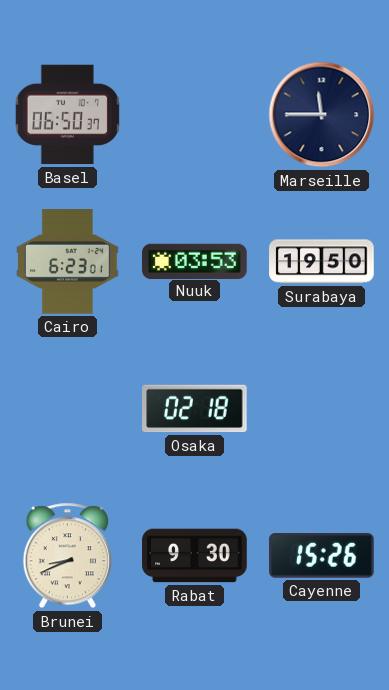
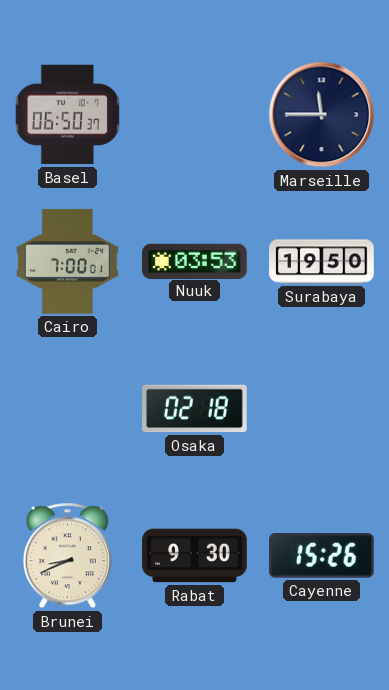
Cairo: 6:23 -> 7:00 (68, 262)
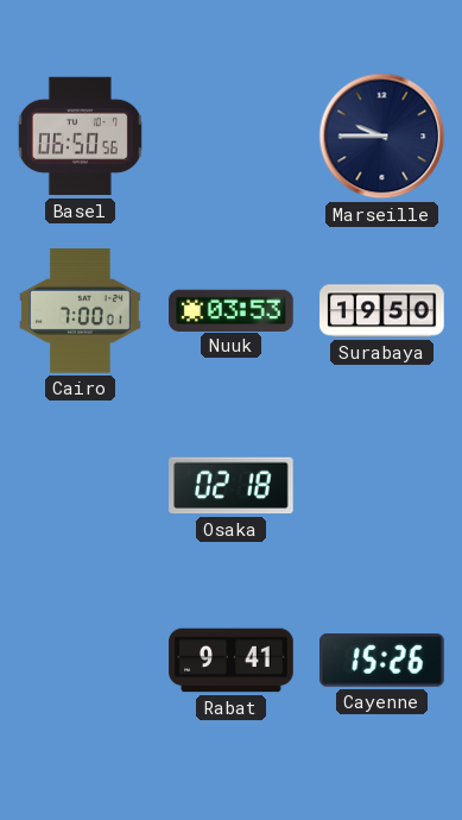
Basel: 06:50:37 -> 06:50:56 (80, 137)
Marseille: 11:45 -> 9:45 (382, 137)
Brunei: 8:41 -> none (67, 556)
Rabat: 9:30 -> 9:41 (232, 661)
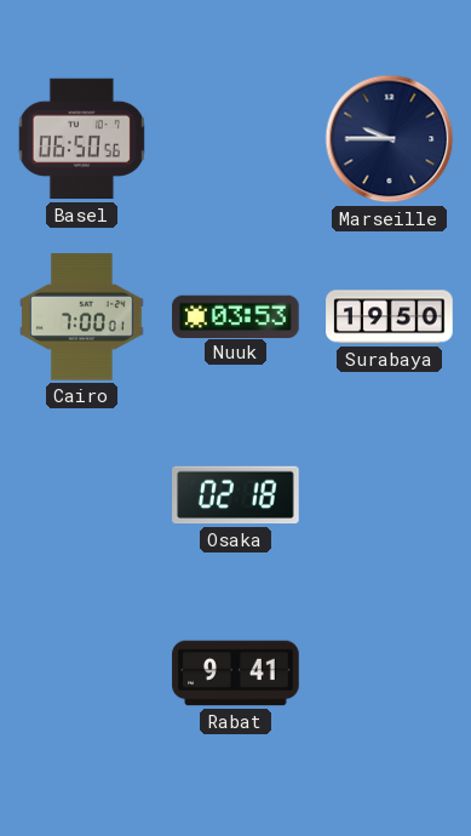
Cayenne: 15:26 -> none (382, 661)
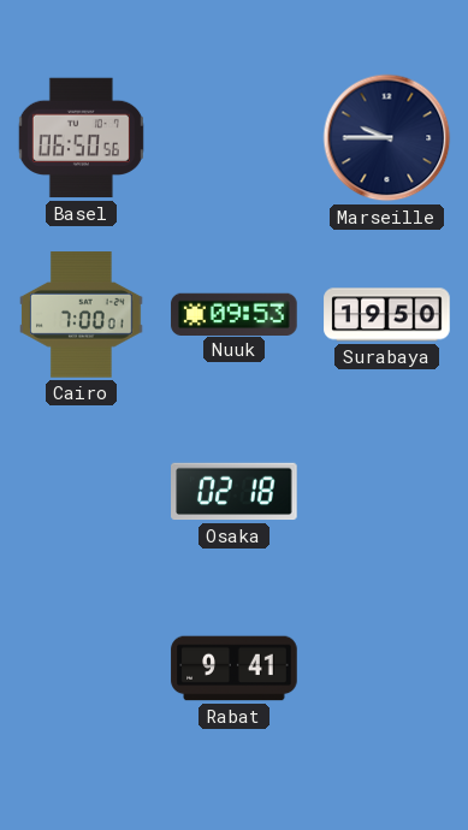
Nuuk: 03:53 -> 09:53 (235, 314)
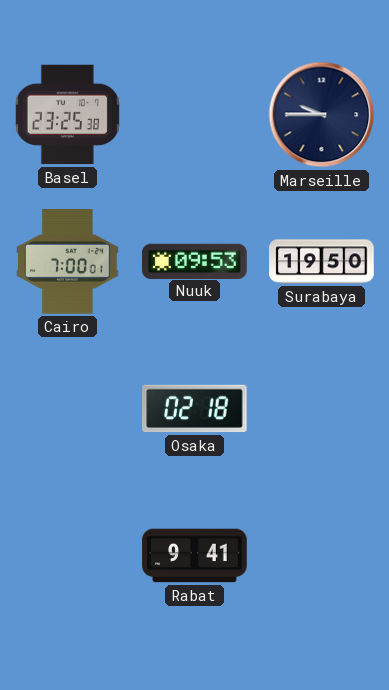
Basel: 06:50 -> 23:25 (67, 115)
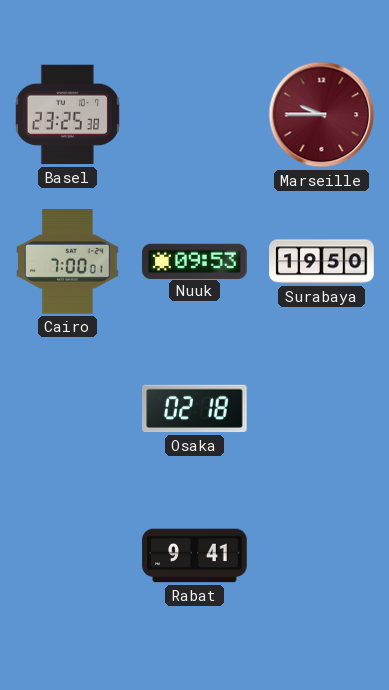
Marseille dial: navy -> burgundy (322, 115)
